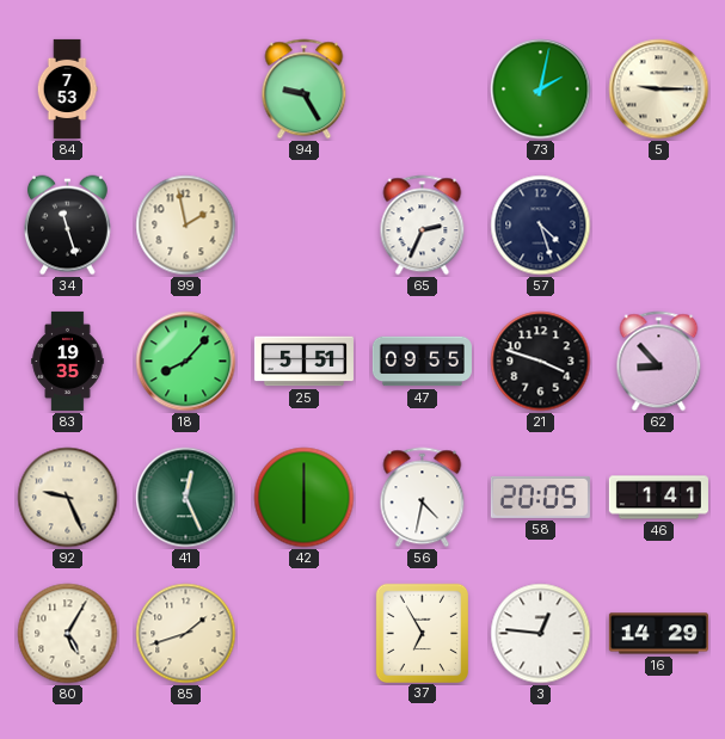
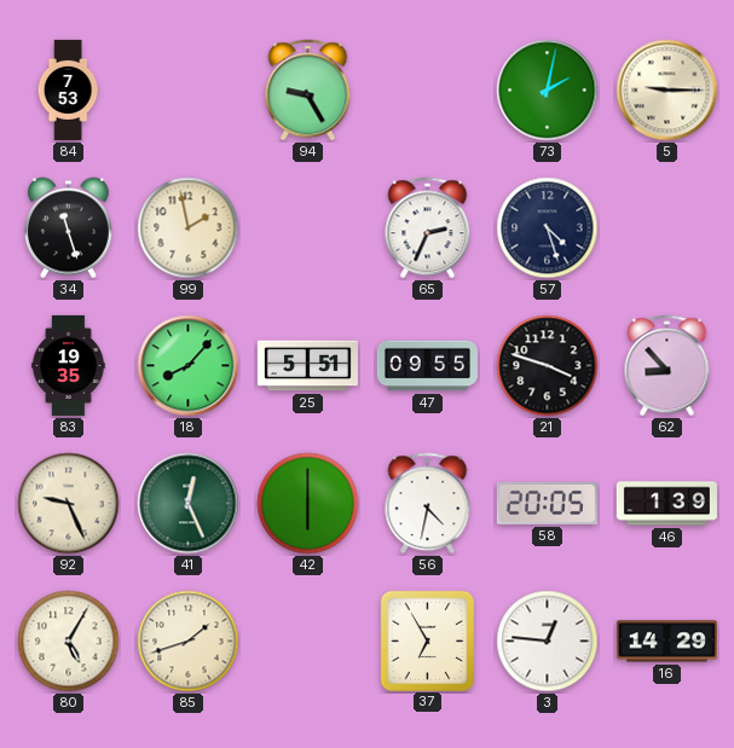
46: 1:41 -> 1:39 (666, 504)
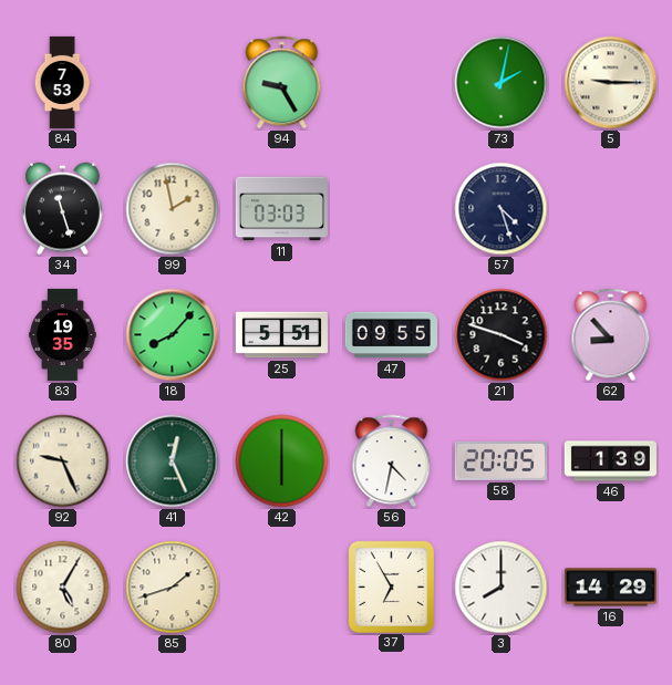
11: none -> 03:03 (281, 209)
65: 2:34 -> none (428, 228)
3: 12:46 -> 8:00 (502, 588)
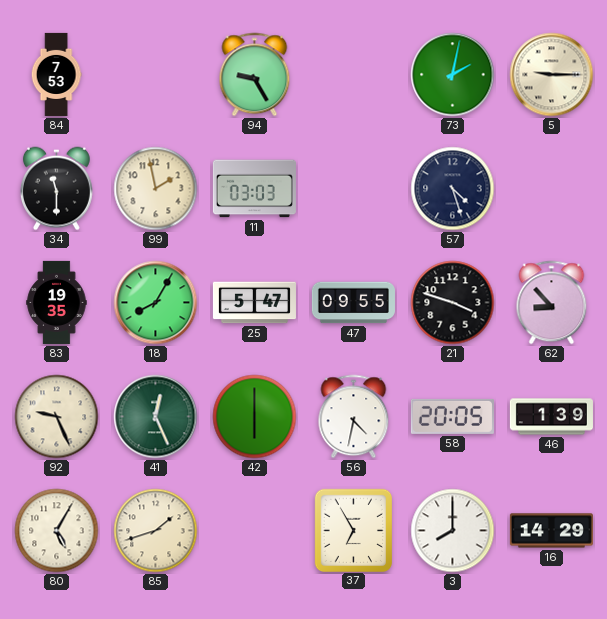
34: 11:27 -> 11:30 (56, 189)
18: 8:07 -> 8:05 (156, 303)
25: 5:51 -> 5:47 (254, 303)
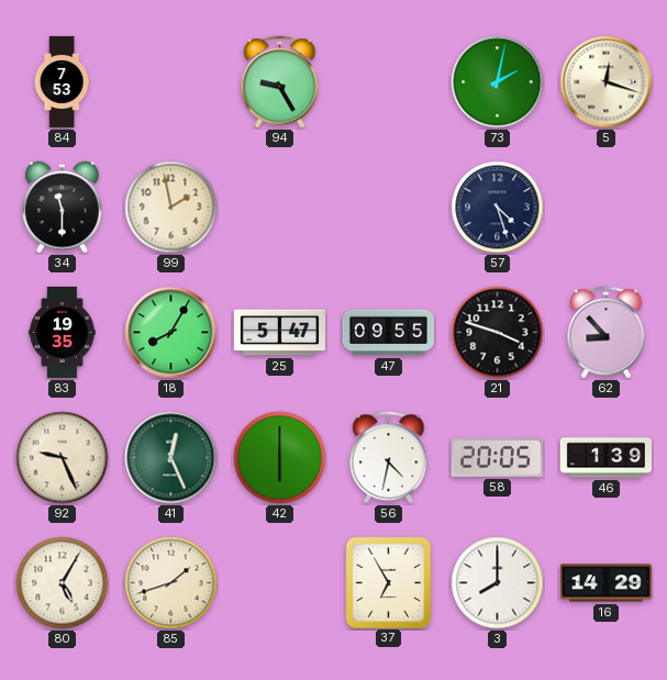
5: 9:15 -> 12:18 (607, 82)
11: 03:03 -> none (254, 189)
